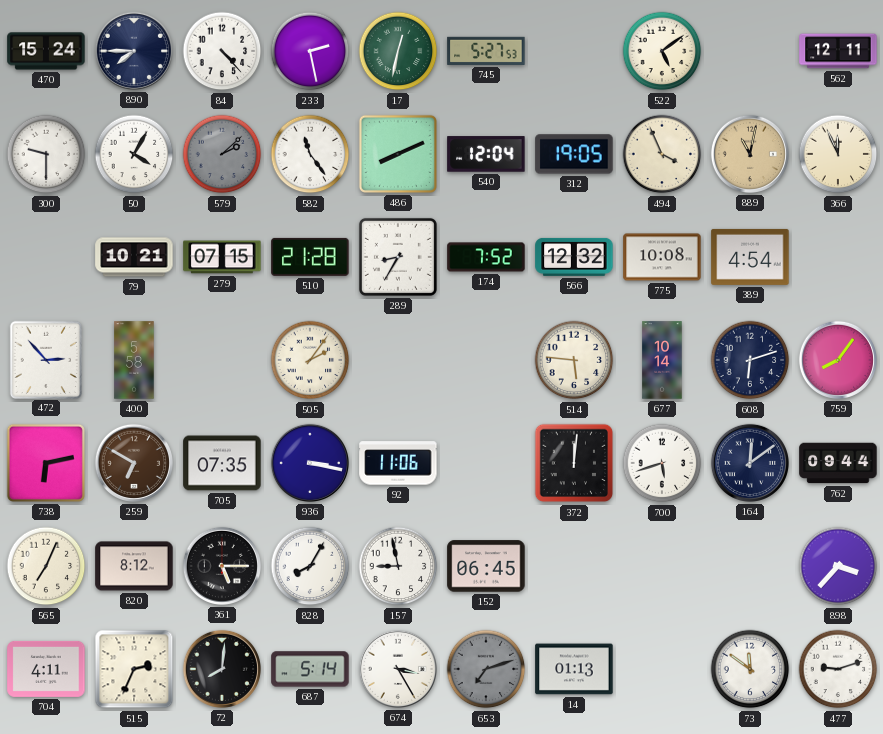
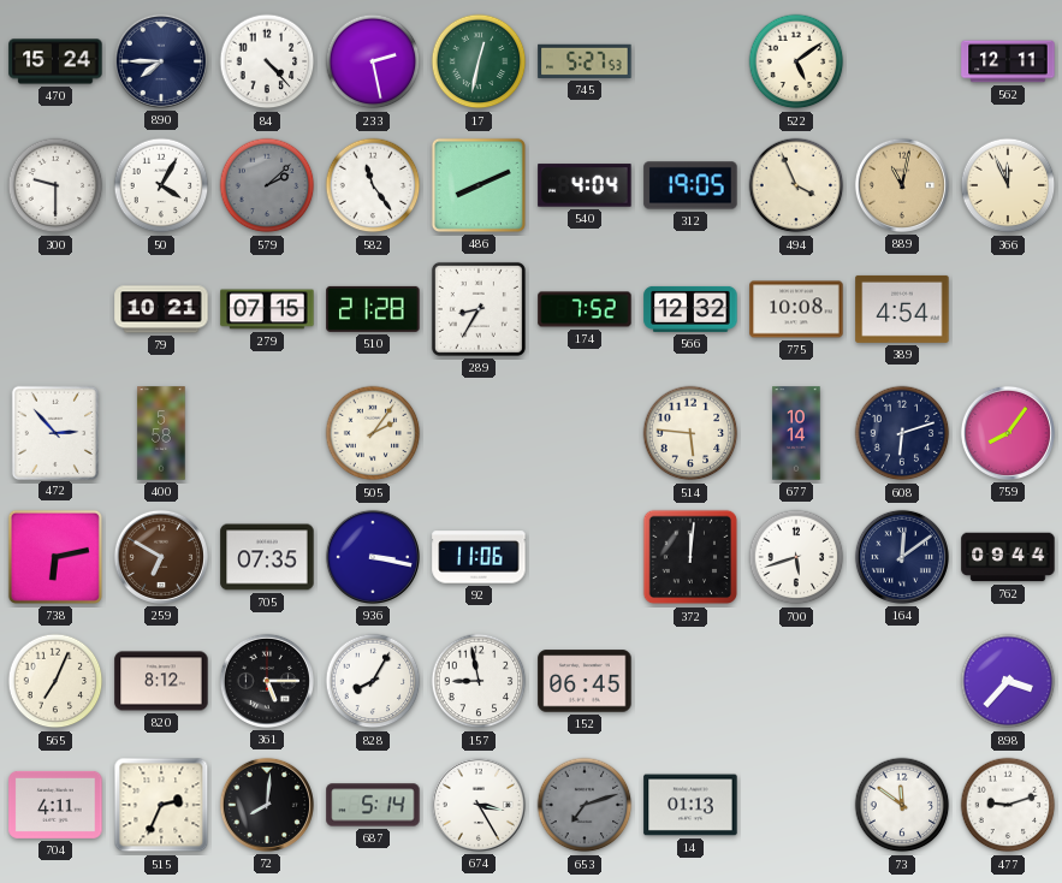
540: 12:04 -> 4:04 (585, 185)
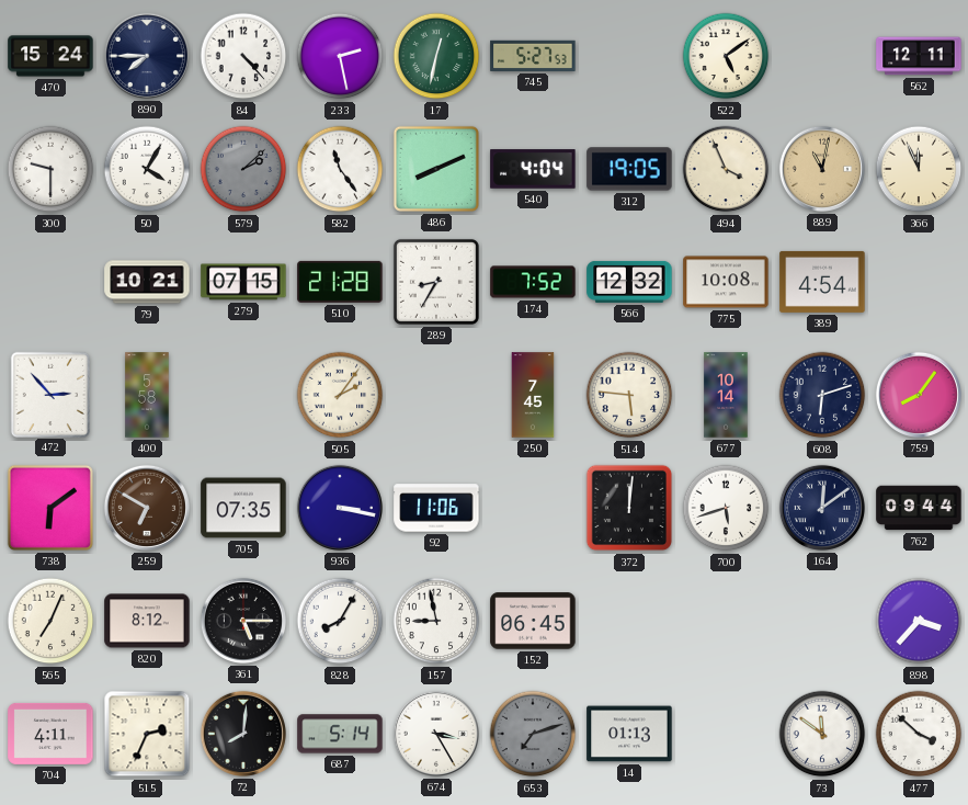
250: none -> 7:45 (533, 395)
738: 6:13 -> 6:09 (50, 508)
477: 9:12 -> 3:52 (919, 734)
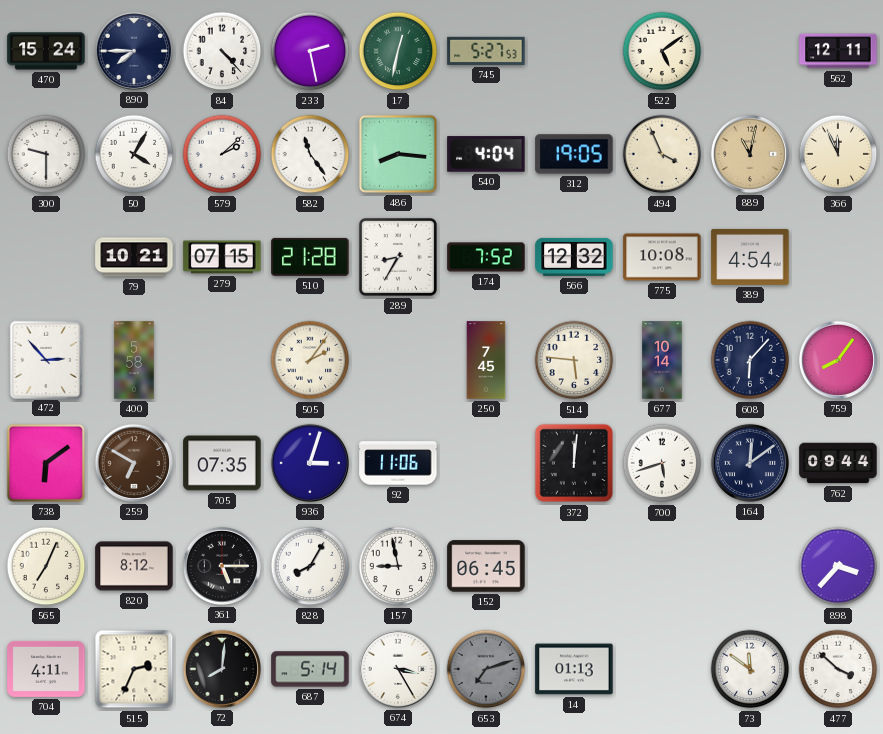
579 dial: grey -> white (222, 154)
486: 8:11 -> 8:16 (398, 154)
608: 6:12 -> 6:07 (750, 360)
936: 3:17 -> 3:03 (310, 463)
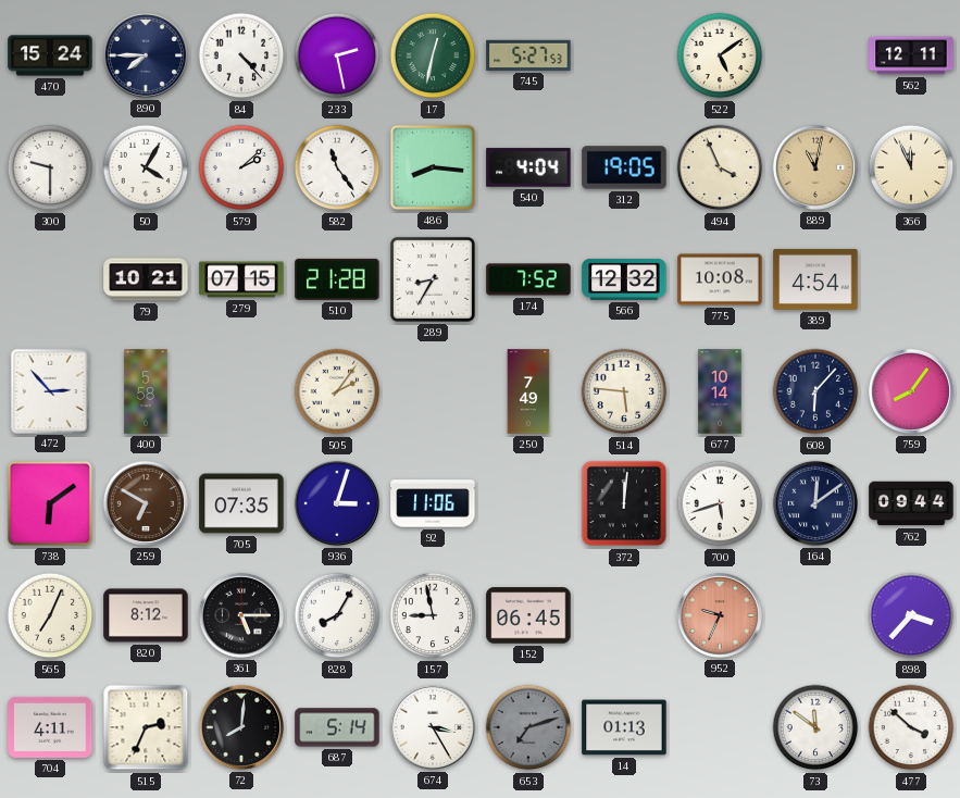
250: 7:45 -> 7:49 (528, 391)
952: none -> 9:34 (720, 615)
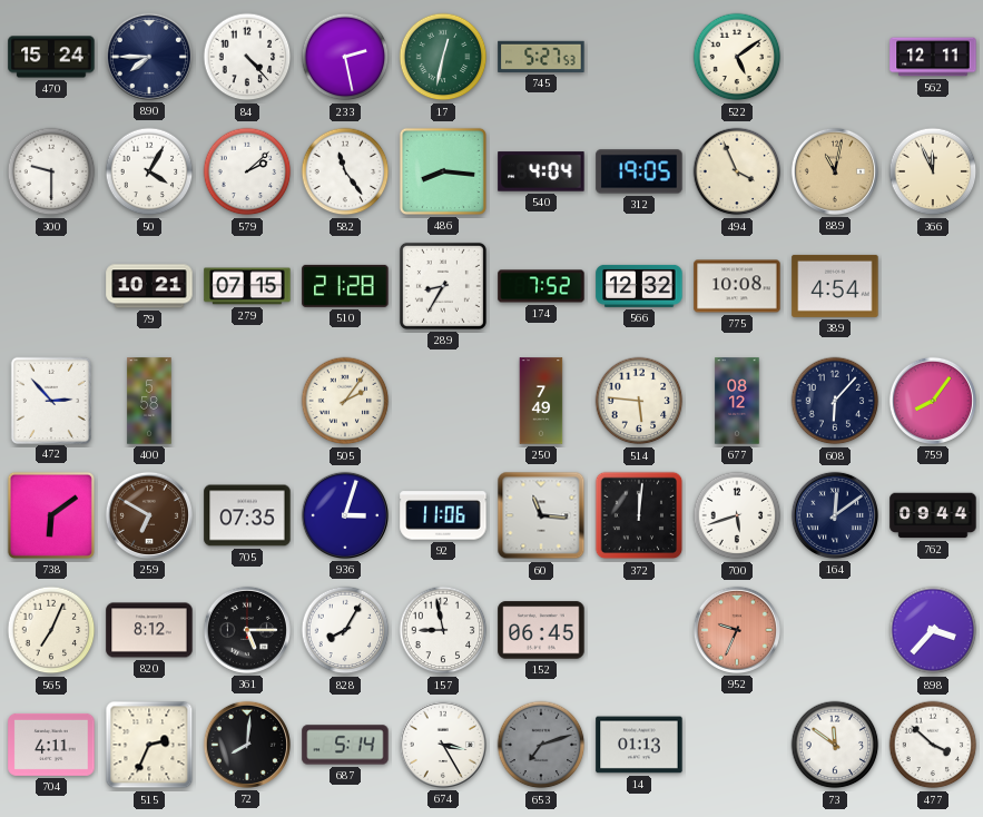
677: 10:14 -> 08:12 (737, 401)
60: none -> 11:16 (541, 515)
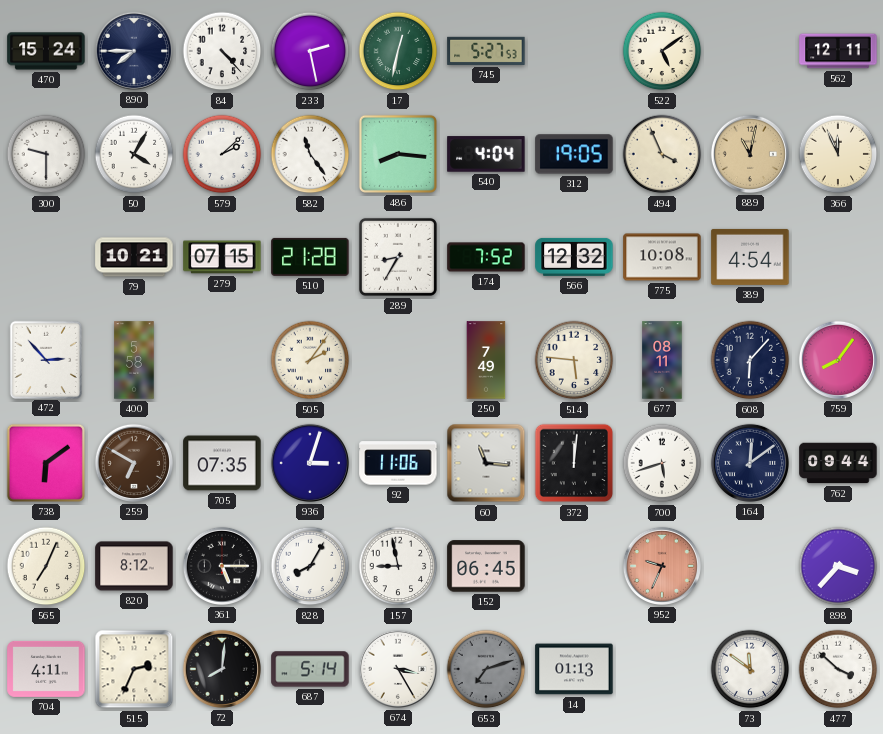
677: 08:12 -> 08:11 (662, 360)
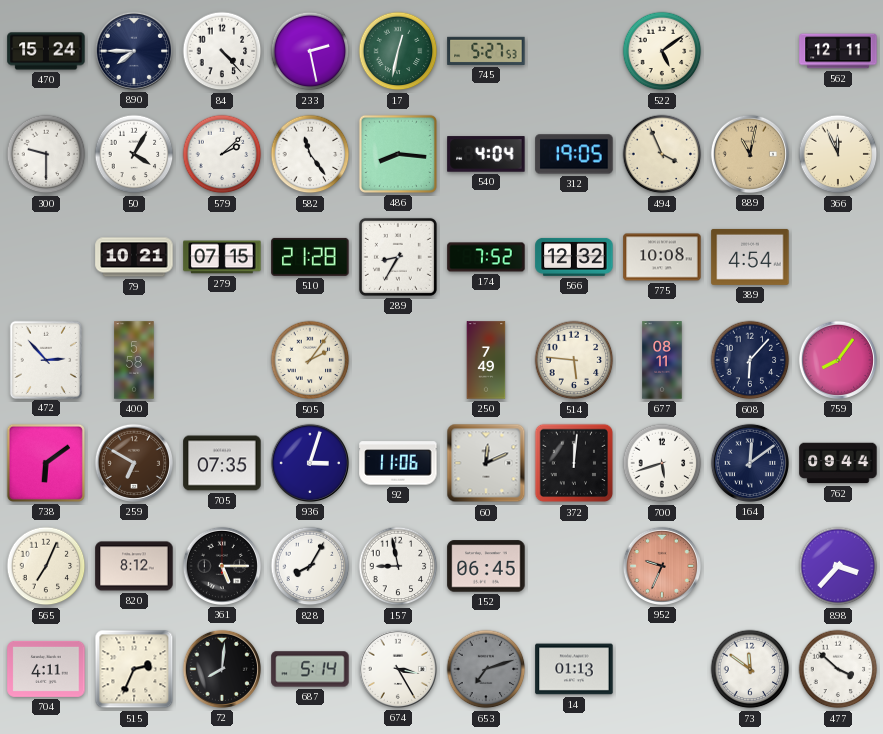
60: 11:16 -> 12:11 (486, 463)
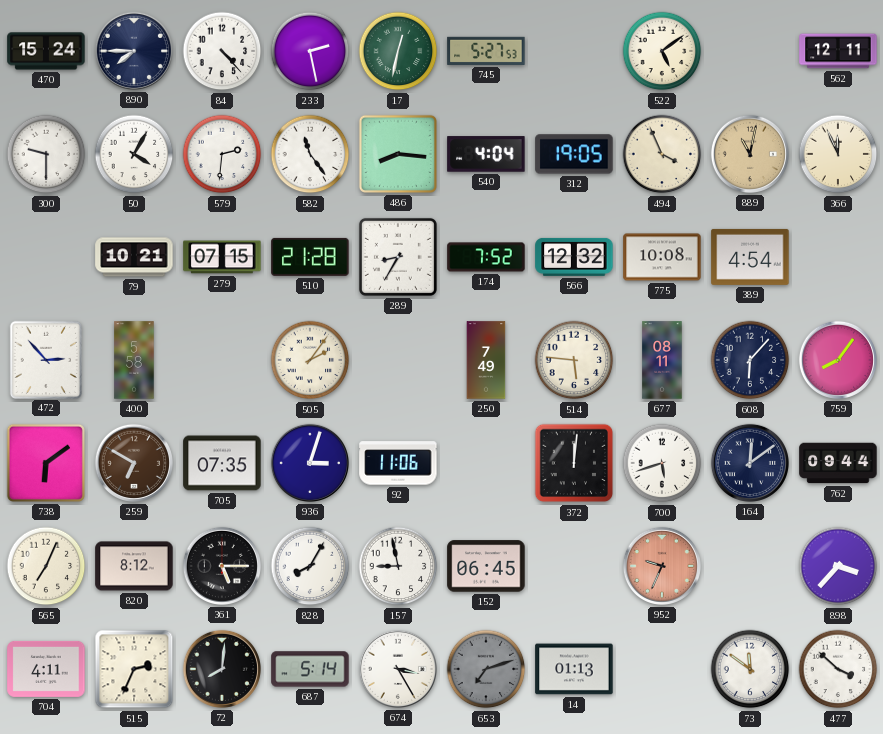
579: 2:08 -> 2:31 (222, 154)
60: 12:11 -> none (486, 463)
